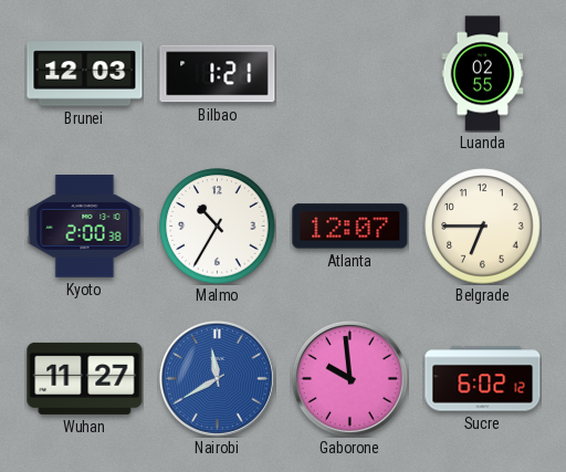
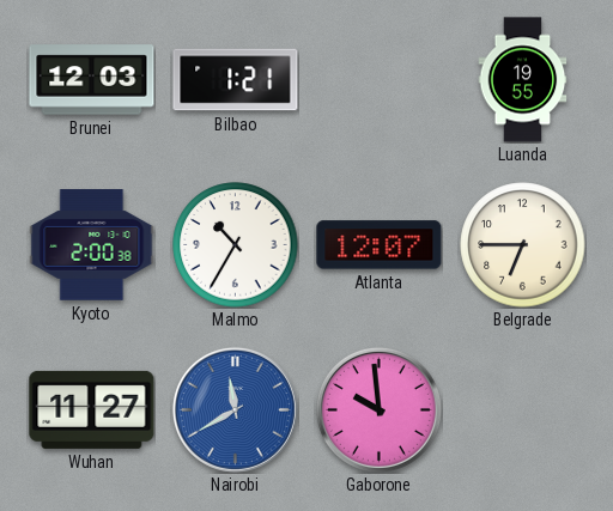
Luanda: 02:55 -> 19:55 (523, 80)
Sucre: 6:02 -> none (483, 379)
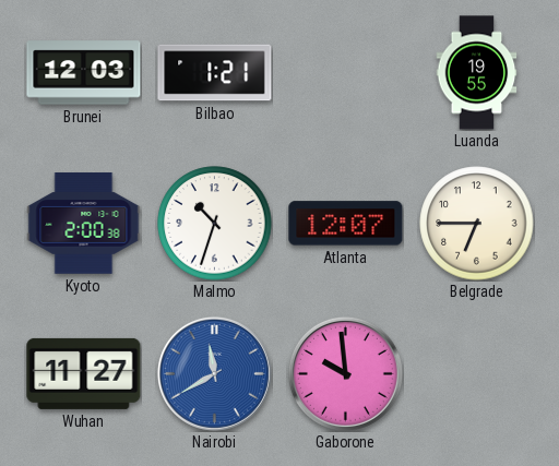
Malmo: 10:35 -> 10:33 (215, 224)
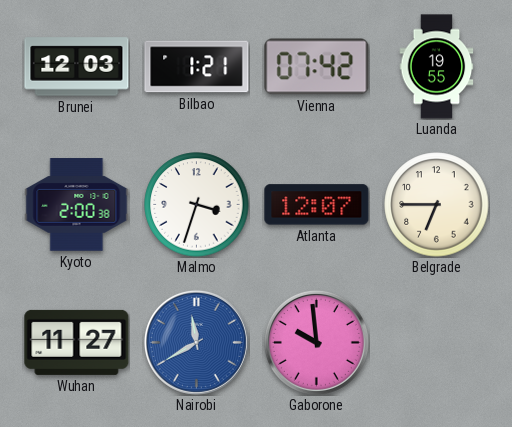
Vienna: none -> 07:42 (317, 67)
Malmo: 10:33 -> 3:33 (197, 205)
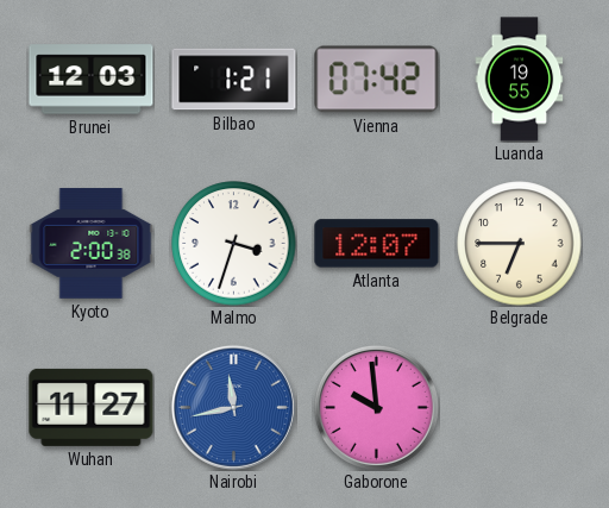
Nairobi: 11:40 -> 11:43 (233, 407)
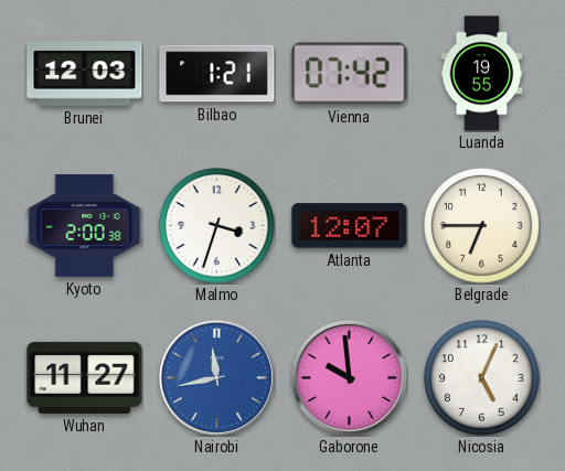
Nicosia: none -> 5:04 (482, 378)
